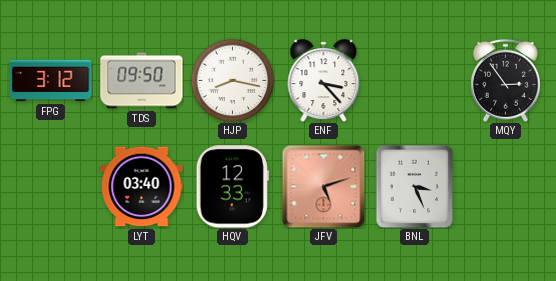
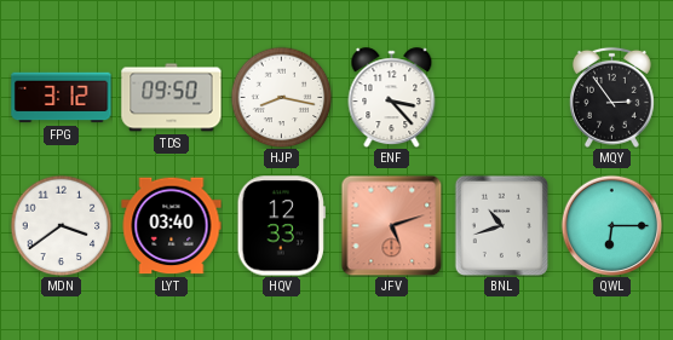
MDN: none -> 3:39 (61, 225)
BNL: 3:26 -> 10:42 (502, 225)
QWL: none -> 6:15 (611, 225)
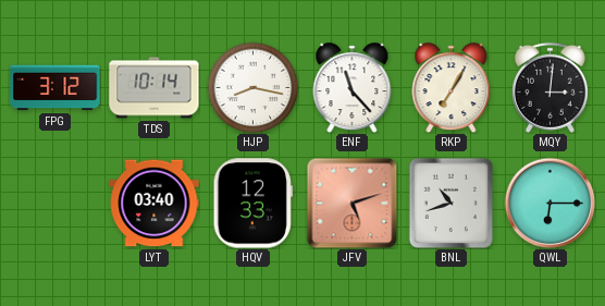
TDS: 09:50 -> 10:14 (155, 88)
ENF: 3:23 -> 11:23 (353, 88)
RKP: none -> 7:05 (452, 88)
MQY: 2:54 -> 3:01 (550, 87)
MDN: 3:39 -> none (61, 225)
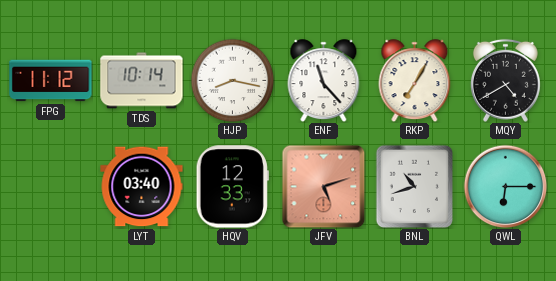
FPG: 3:12 -> 11:12 (51, 81)
MQY: 3:01 -> 4:40 (505, 80)
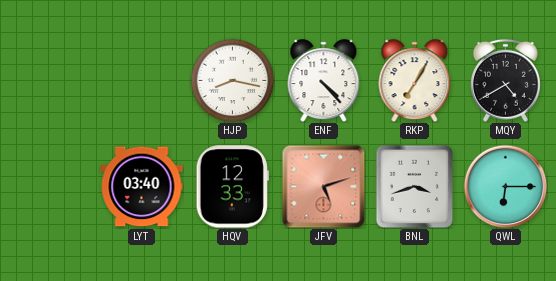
FPG: 11:12 -> none (51, 81)
TDS: 10:14 -> none (142, 81)
ENF: 11:23 -> 4:23 (324, 81)
BNL: 10:42 -> 3:42 (415, 186)
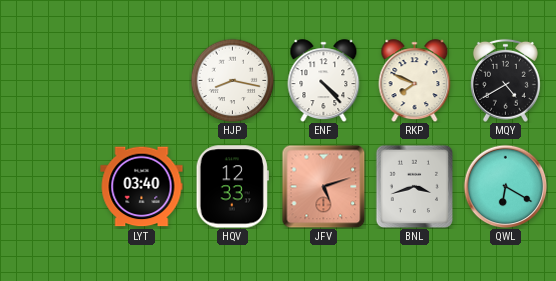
RKP: 7:05 -> 7:49 (415, 81)
QWL: 6:15 -> 6:20 (505, 186)
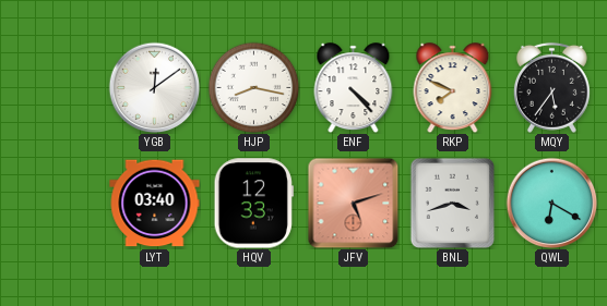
YGB: none -> 12:09 (154, 87)
MQY: 4:40 -> 5:36 (551, 87)
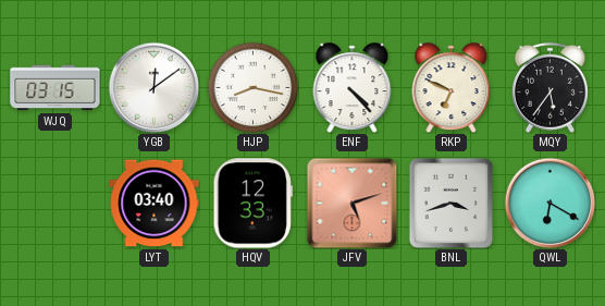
WJQ: none -> 03:15 (55, 88)
RKP: 7:49 -> 6:49 (452, 88)
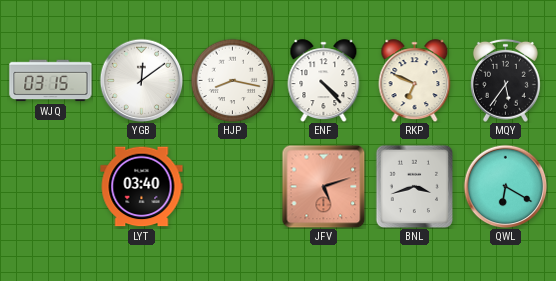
HQV: 12:33 -> none (252, 204)
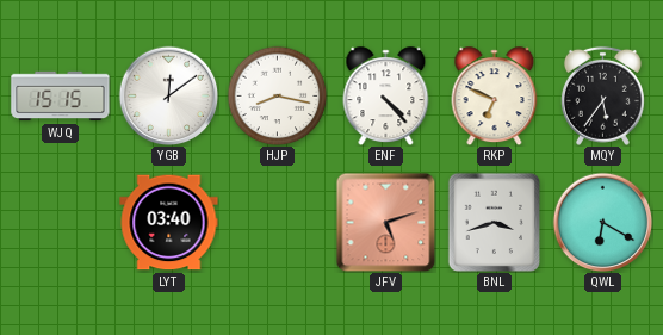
WJQ: 03:15 -> 15:15 (61, 97)
